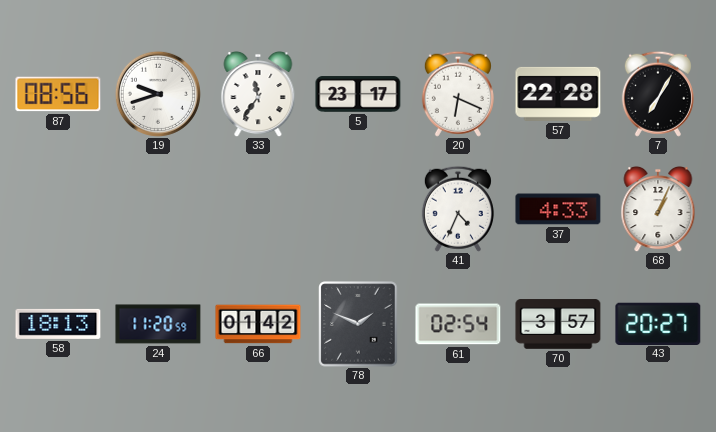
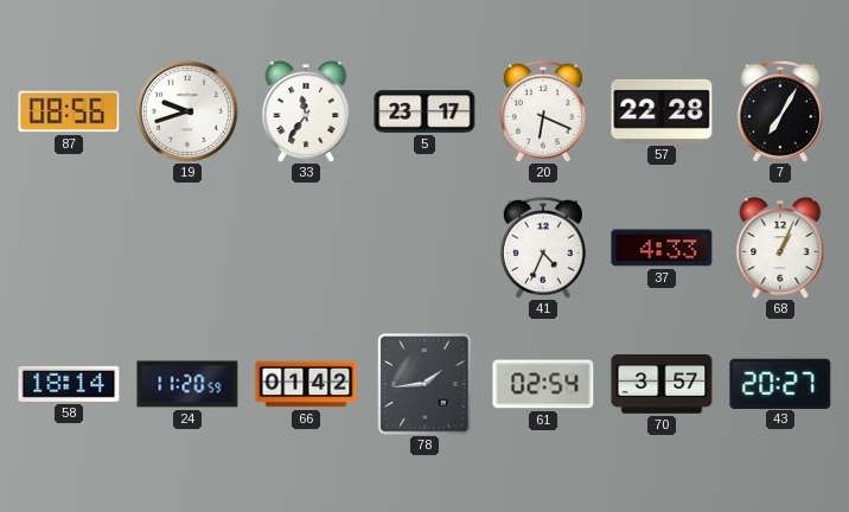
58: 18:13 -> 18:14 (69, 384)
78: 1:49 -> 1:44 (425, 384)
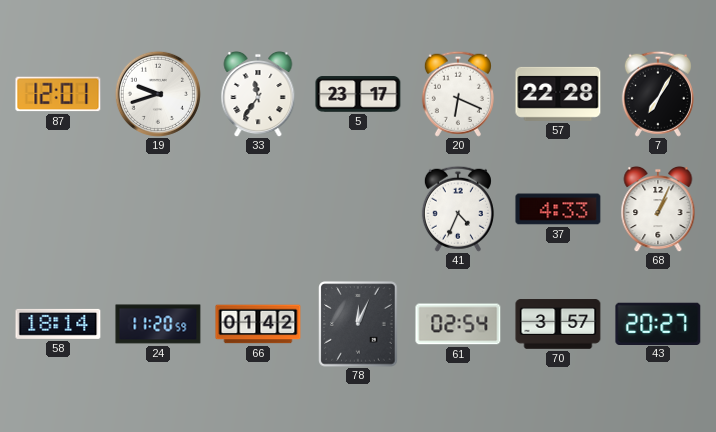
87: 08:56 -> 12:01 (58, 94)
78: 1:44 -> 12:04 (358, 324)
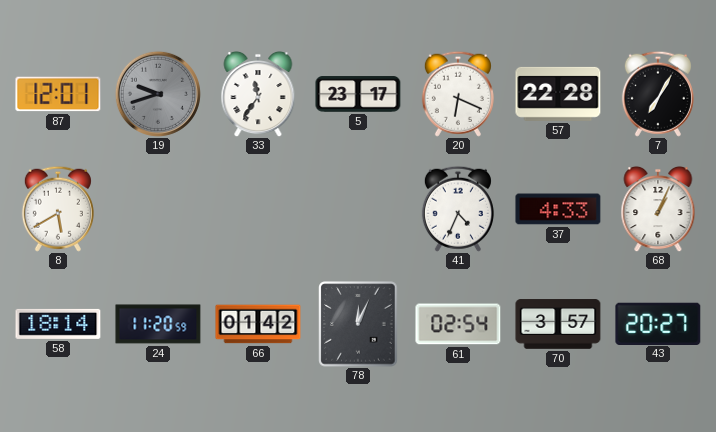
19 dial: white -> grey (158, 94)
8: none -> 5:40 (58, 209)
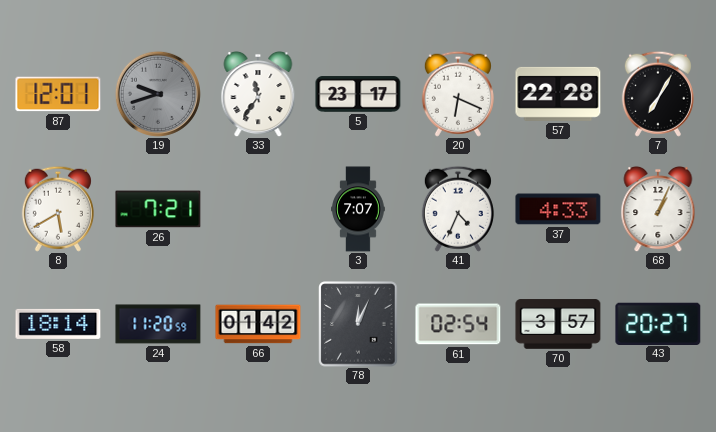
26: none -> 7:21 (158, 209)
3: none -> 7:07 (358, 209)
